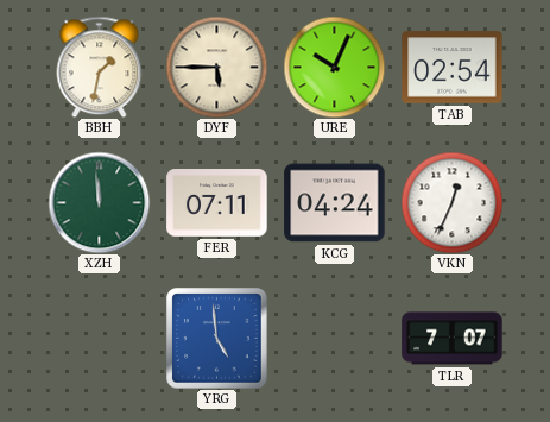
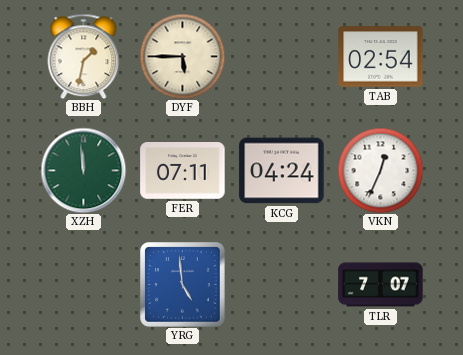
URE: 10:04 -> none (334, 67)
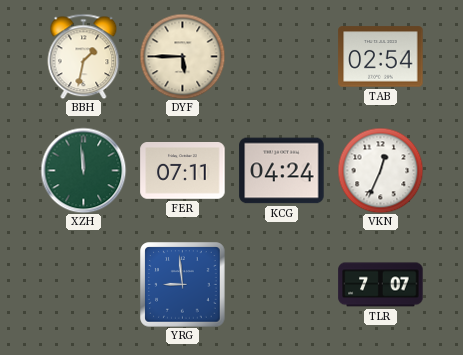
YRG: 4:59 -> 8:59 (183, 285)
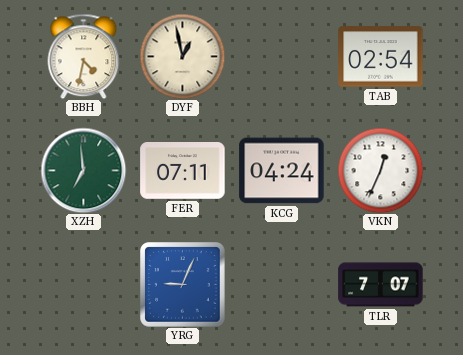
BBH: 1:32 -> 4:32 (84, 56)
DYF: 5:45 -> 12:58 (182, 56)
XZH: 11:59 -> 6:59 (83, 170)
YRG: 8:59 -> 9:04 (183, 285)
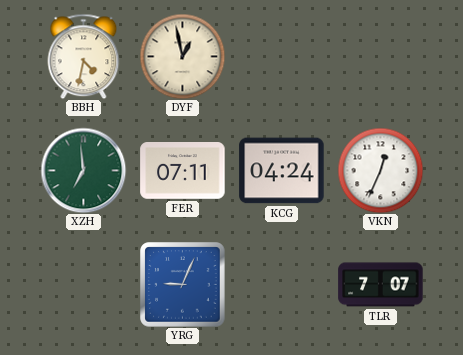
TAB: 02:54 -> none (381, 57)
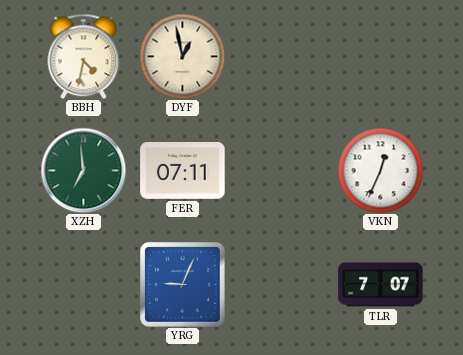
KCG: 04:24 -> none (282, 171)
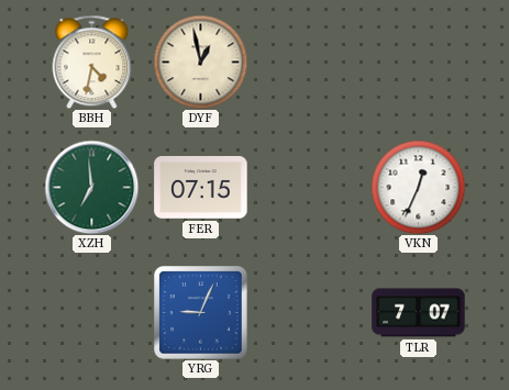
FER: 07:11 -> 07:15 (201, 188)
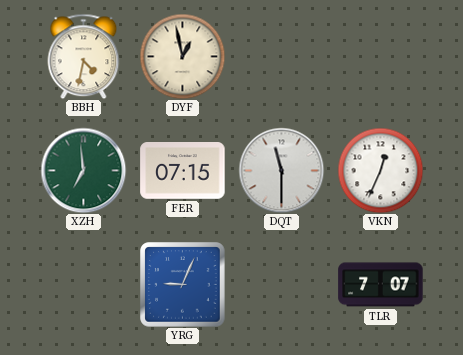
DQT: none -> 11:30 (281, 170)
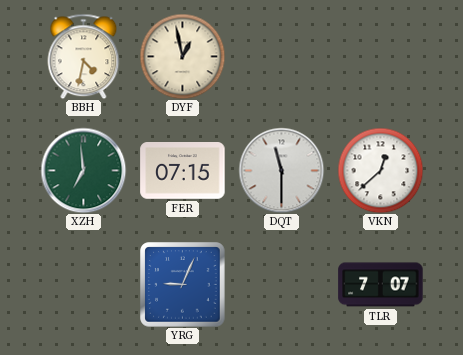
VKN: 12:34 -> 12:38 (380, 170)
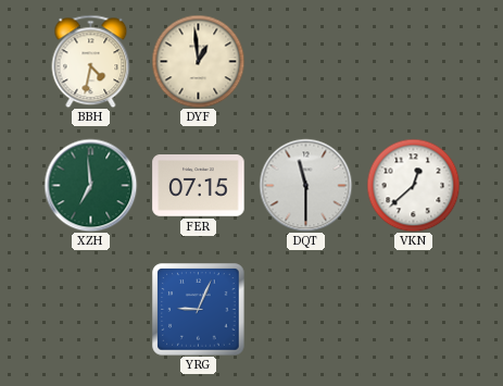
DYF: 12:58 -> 12:59 (198, 61)
TLR: 7:07 -> none (381, 285)
